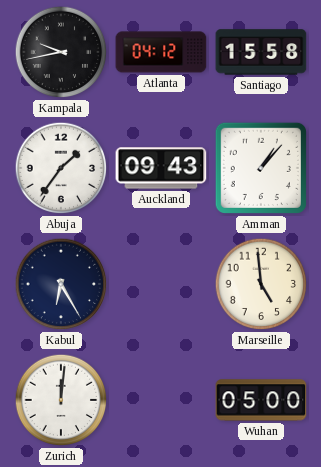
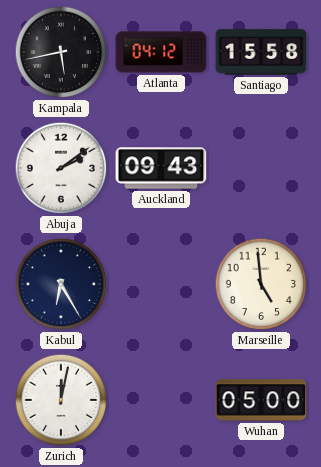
Kampala: 9:43 -> 5:43 (61, 52)
Abuja: 1:36 -> 2:09 (61, 168)
Amman: 1:07 -> none (261, 168)
Zurich: 12:01 -> 12:02 (61, 400)
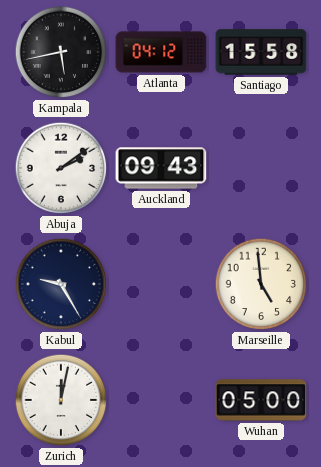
Kabul: 6:25 -> 9:25 (61, 284)
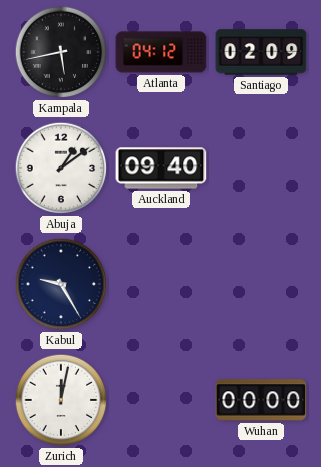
Santiago: 15:58 -> 02:09 (261, 52)
Abuja: 2:09 -> 1:09 (61, 168)
Auckland: 09:43 -> 09:40 (161, 168)
Marseille: 4:59 -> none (261, 284)
Wuhan: 05:00 -> 00:00 (261, 400)
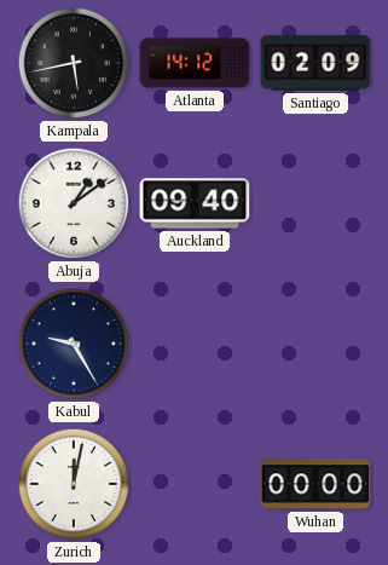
Atlanta: 04:12 -> 14:12 (195, 63)
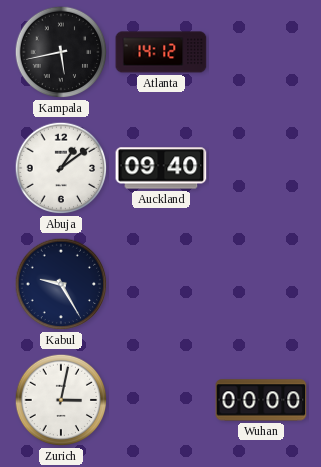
Santiago: 02:09 -> none (315, 63)
Zurich: 12:02 -> 3:02 (61, 400)
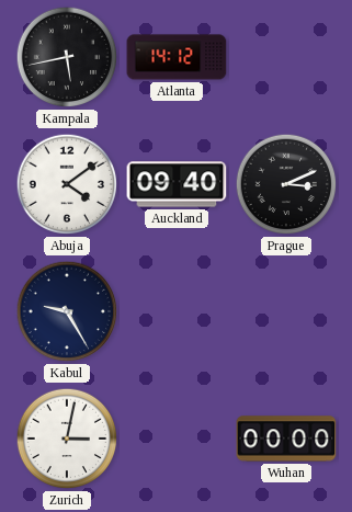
Abuja: 1:09 -> 4:09 (67, 184)
Prague: none -> 3:11 (286, 184)
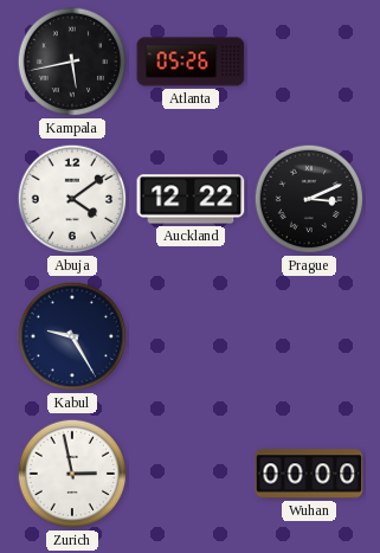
Atlanta: 14:12 -> 05:26 (191, 62)
Auckland: 09:40 -> 12:22 (191, 199)
Zurich: 3:02 -> 2:58 (72, 474)
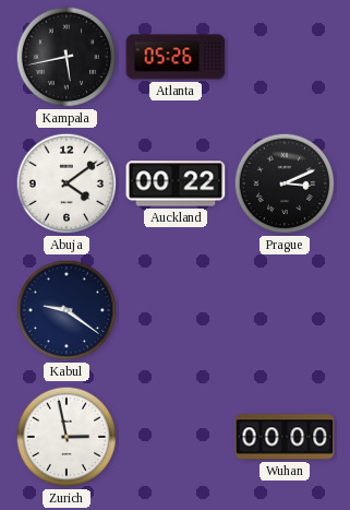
Auckland: 12:22 -> 00:22 (176, 183)
Kabul: 9:25 -> 9:21 (67, 310)
